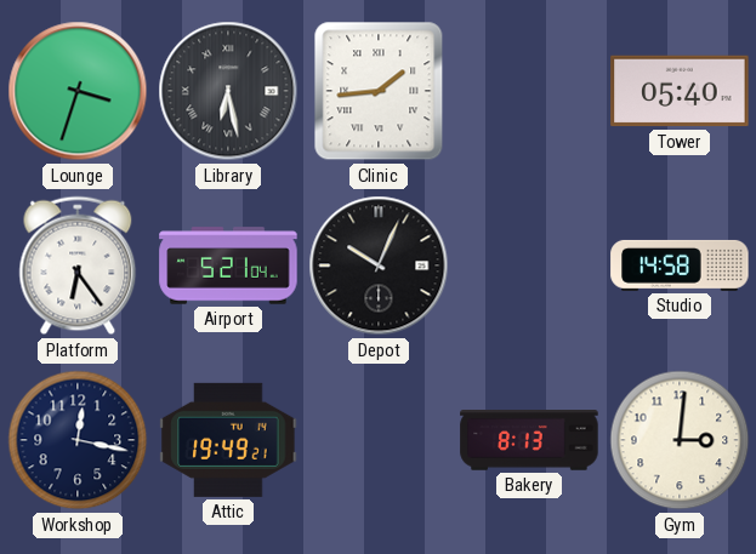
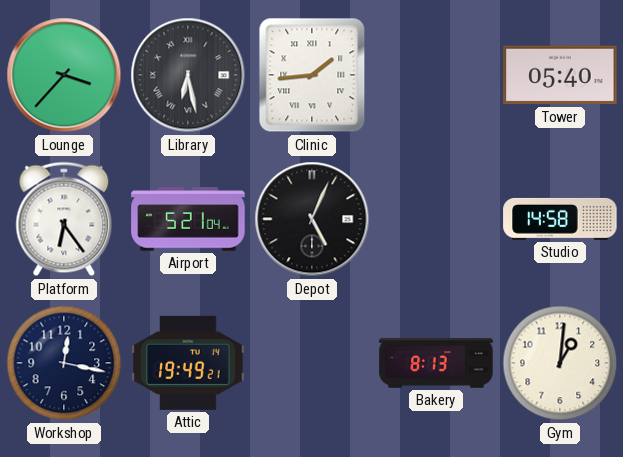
Lounge: 3:33 -> 3:37 (64, 75)
Depot: 10:04 -> 5:04 (312, 219)
Gym: 3:01 -> 1:01 (560, 363)
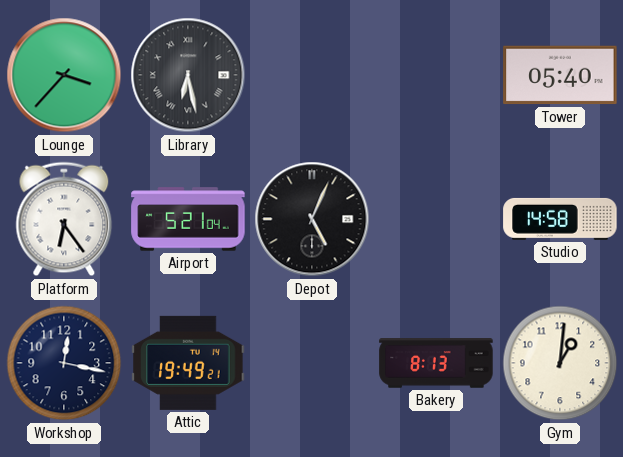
Clinic: 1:44 -> none (312, 75)
